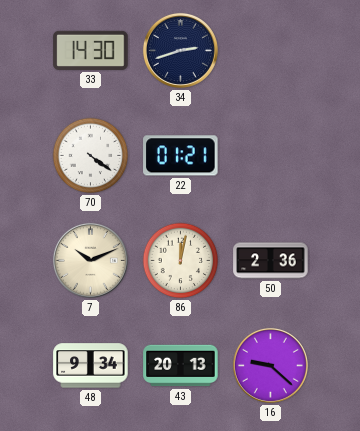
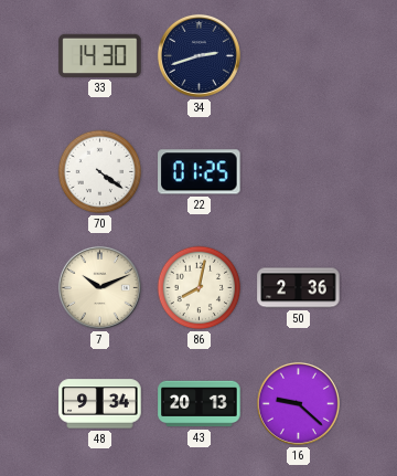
22: 01:21 -> 01:25 (200, 172)
86: 12:02 -> 8:02 (200, 288)
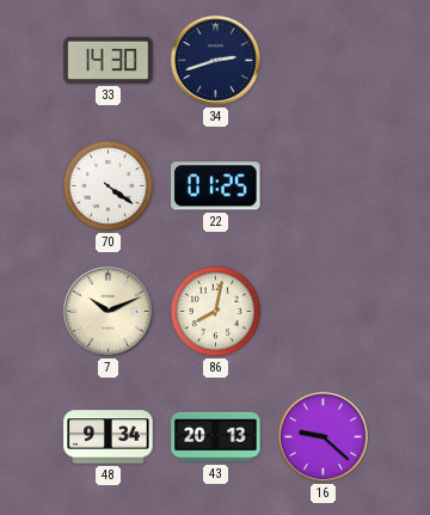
50: 2:36 -> none (299, 288)
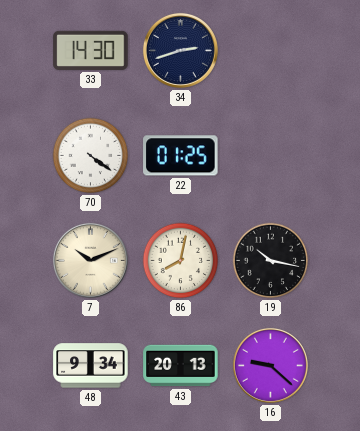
19: none -> 10:17 (271, 261)
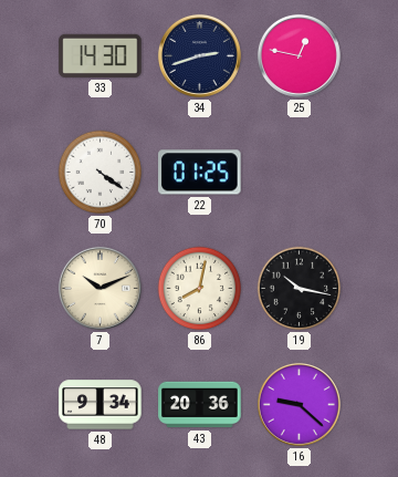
25: none -> 12:47 (298, 55)
43: 20:13 -> 20:36 (200, 405)
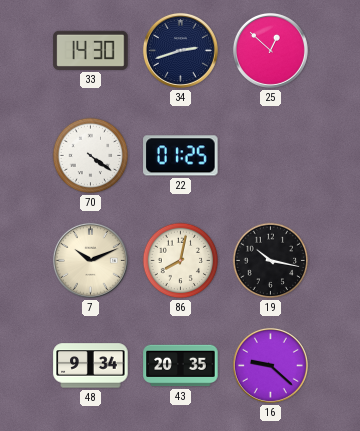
25: 12:47 -> 12:52 (270, 50)
43: 20:36 -> 20:35 (181, 366)
